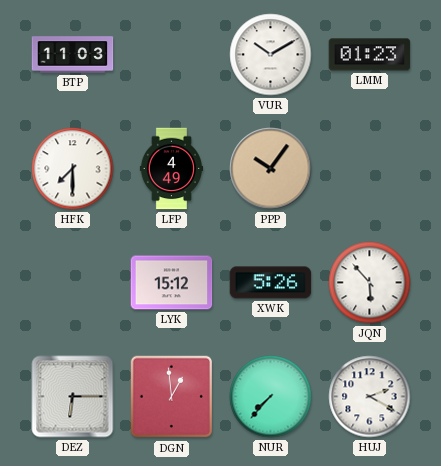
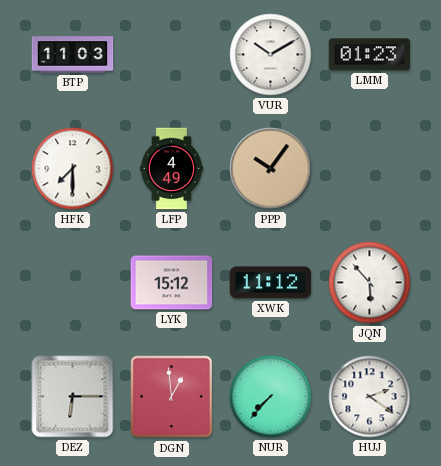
XWK: 5:26 -> 11:12 (271, 283)
HUJ: 2:20 -> 2:21 (370, 397)
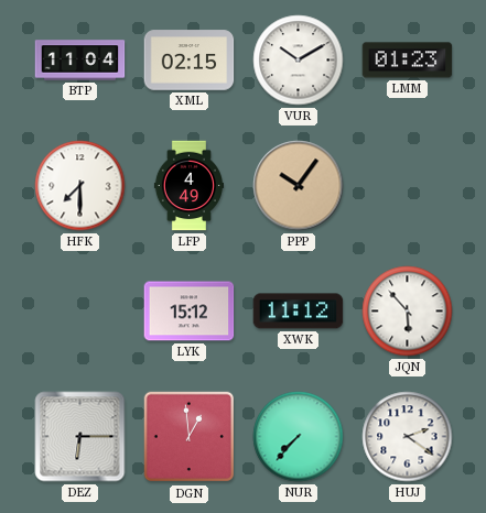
BTP: 11:03 -> 11:04 (80, 61)
XML: none -> 02:15 (190, 61)
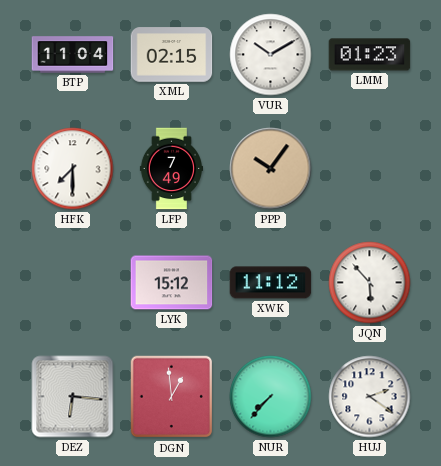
LFP: 4:49 -> 7:49 (171, 169)
DEZ: 6:15 -> 6:16 (73, 397)
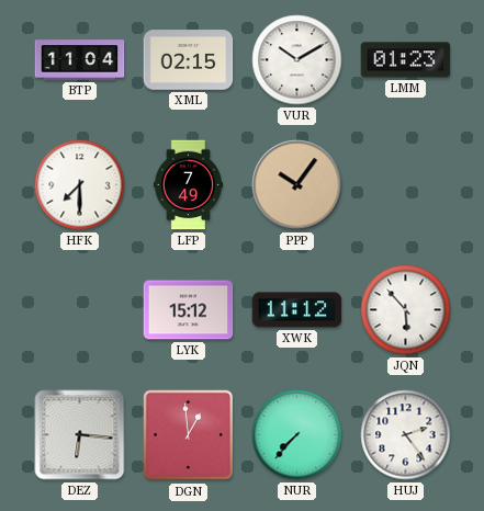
HUJ: 2:21 -> 2:24 (406, 435)
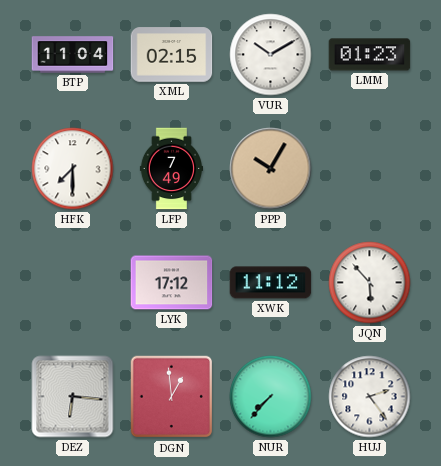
PPP: 10:06 -> 10:05 (271, 169)
LYK: 15:12 -> 17:12 (172, 283)
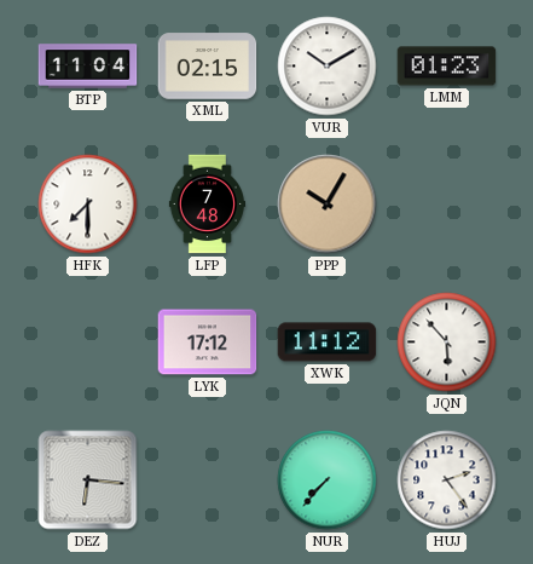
LFP: 7:49 -> 7:48 (207, 205)
DGN: 12:59 -> none (172, 397)
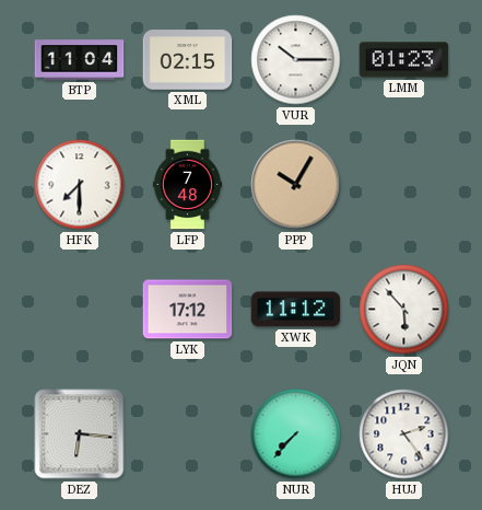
VUR: 10:10 -> 10:15 (296, 60)
